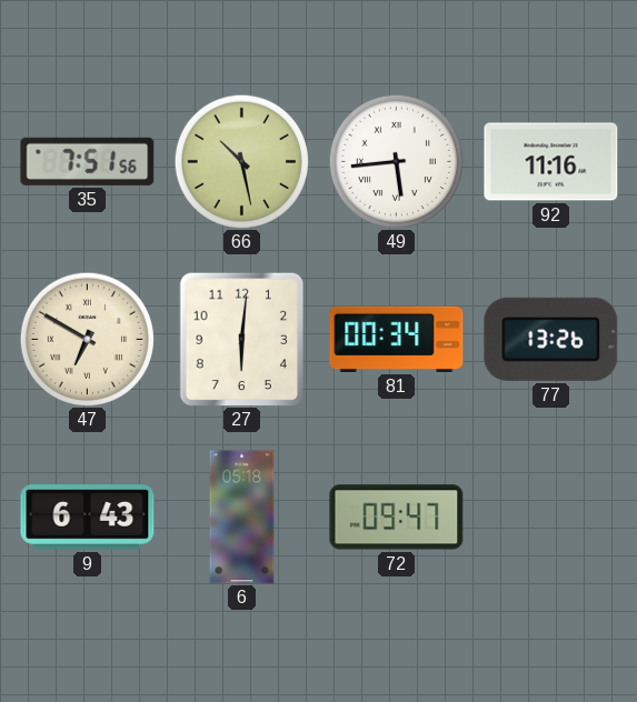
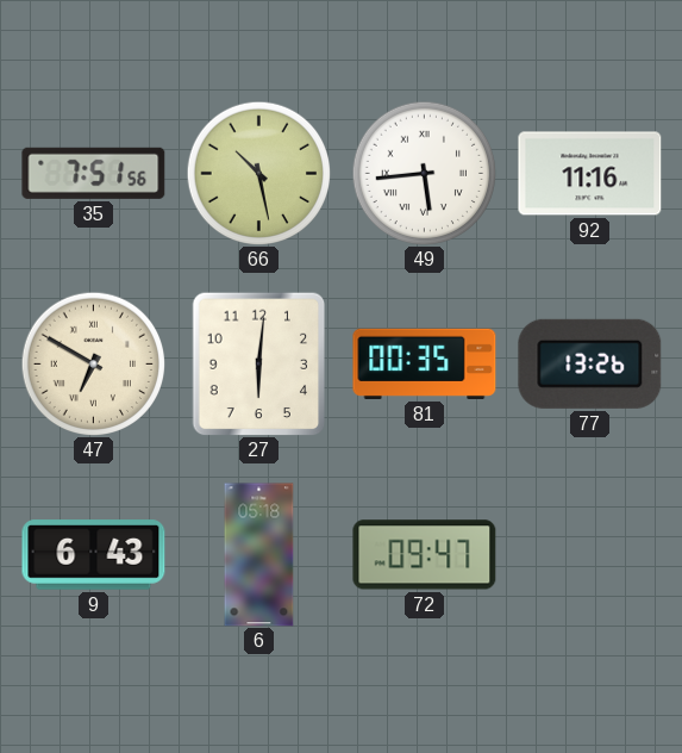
81: 00:34 -> 00:35 (425, 363)
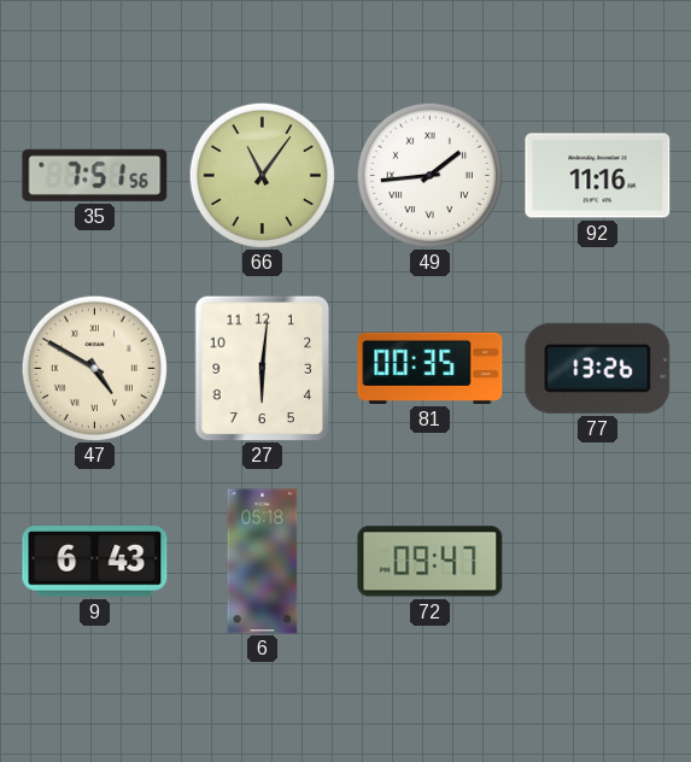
66: 10:28 -> 11:06 (262, 175)
49: 5:44 -> 1:44 (429, 175)
47: 6:50 -> 4:50 (94, 368)
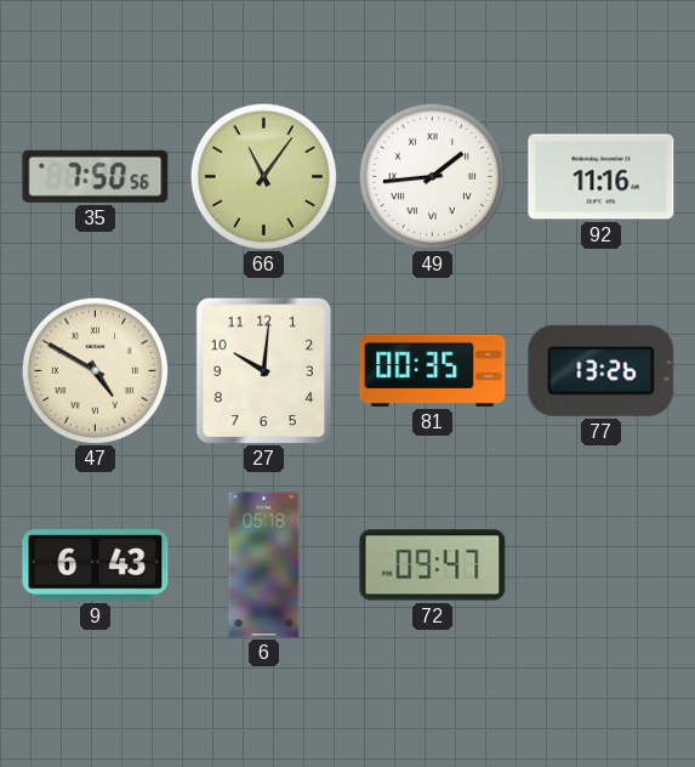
35: 7:51 -> 7:50 (96, 176)
27: 6:01 -> 10:01 (264, 370)
